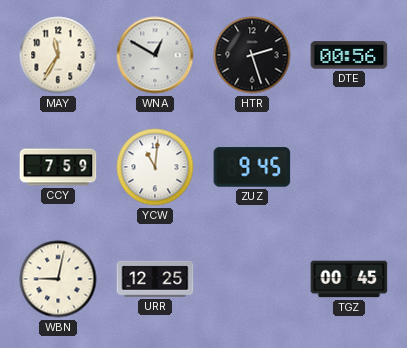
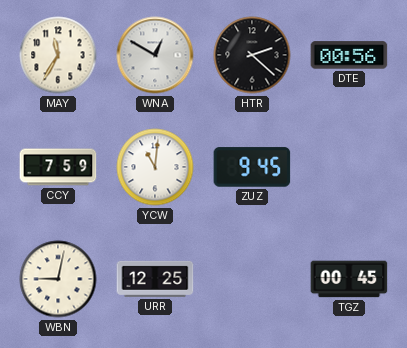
HTR: 2:27 -> 2:22 (252, 55)
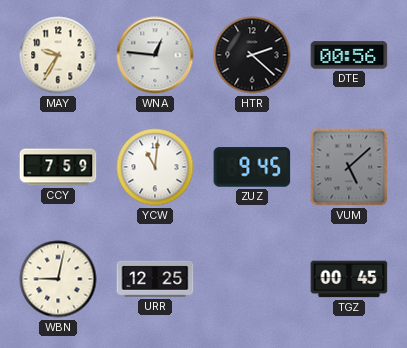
MAY: 11:35 -> 9:35 (58, 55)
WNA: 12:50 -> 12:46 (155, 55)
VUM: none -> 5:08 (349, 167)
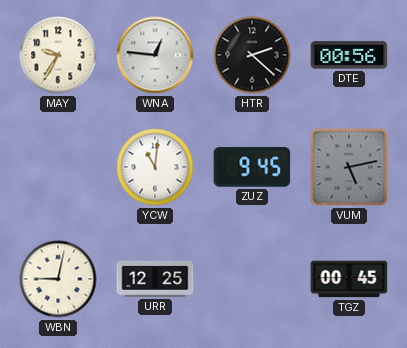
CCY: 7:59 -> none (58, 167)
VUM: 5:08 -> 5:13 (349, 167)
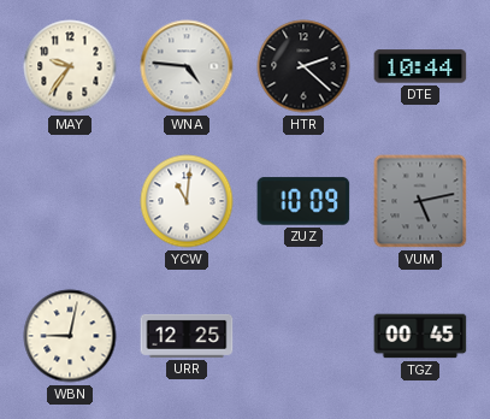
MAY: 9:35 -> 9:36 (70, 66)
WNA: 12:46 -> 4:46 (187, 66)
DTE: 00:56 -> 10:44 (420, 66)
ZUZ: 9:45 -> 10:09 (303, 201)
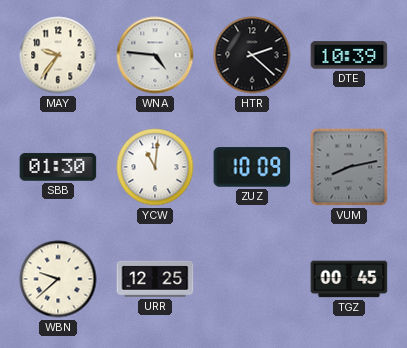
DTE: 10:44 -> 10:39 (349, 55)
SBB: none -> 01:30 (58, 167)
VUM: 5:13 -> 8:13 (349, 167)
WBN: 9:02 -> 9:38 (58, 279)
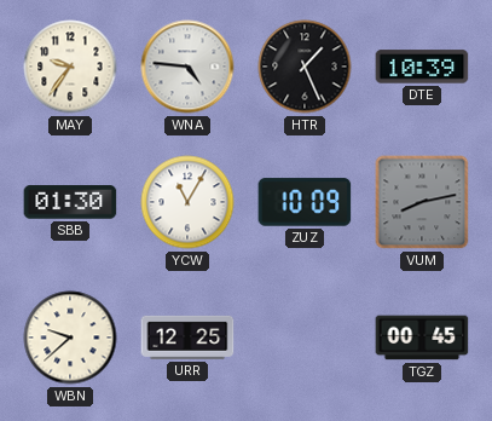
HTR: 2:22 -> 1:26 (305, 67)
YCW: 11:01 -> 11:05 (187, 202)
